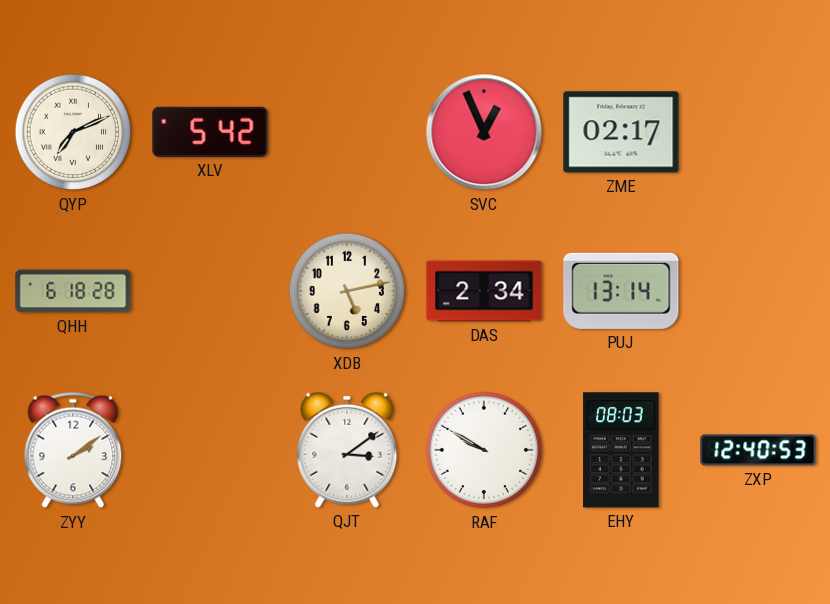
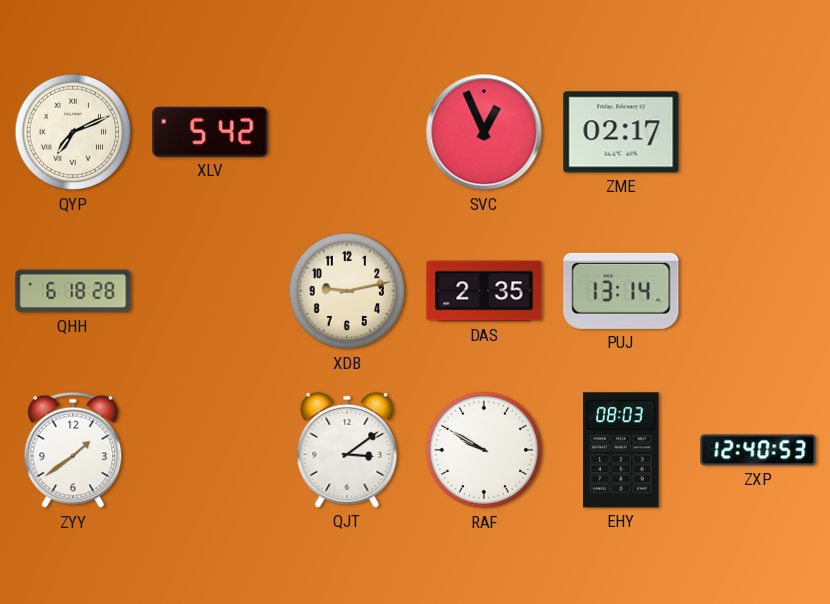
XDB: 5:13 -> 9:13 (347, 291)
DAS: 2:34 -> 2:35 (484, 291)
ZYY: 2:09 -> 1:39 (73, 450)
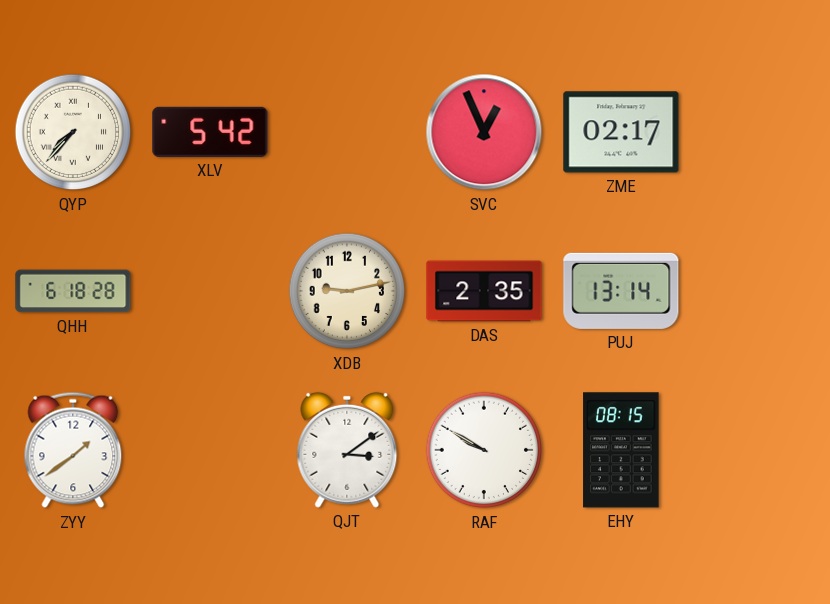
QYP: 7:11 -> 7:37 (73, 132)
EHY: 08:03 -> 08:15 (621, 450)
ZXP: 12:40 -> none (758, 450)
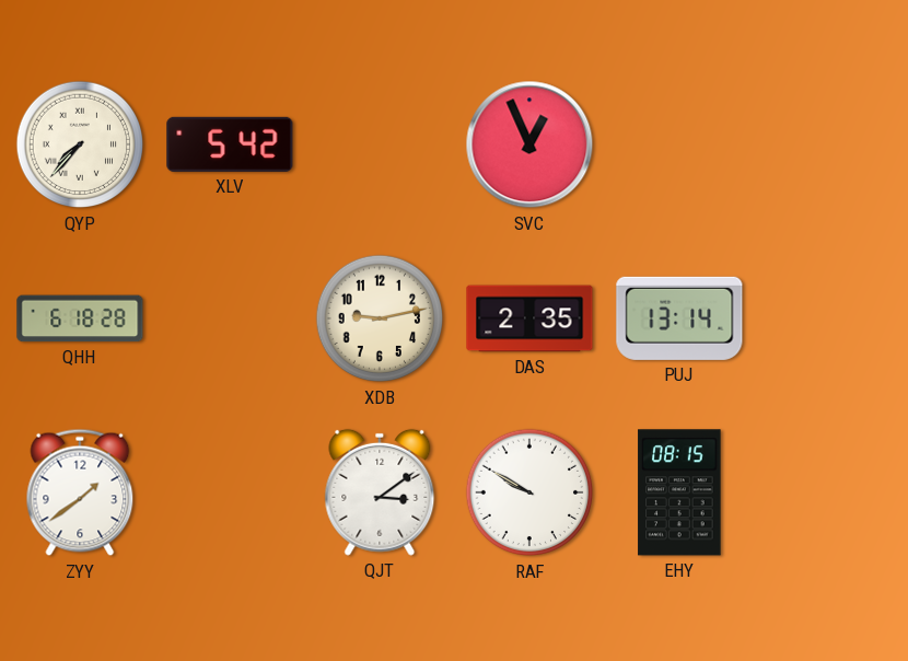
ZME: 02:17 -> none (621, 132)
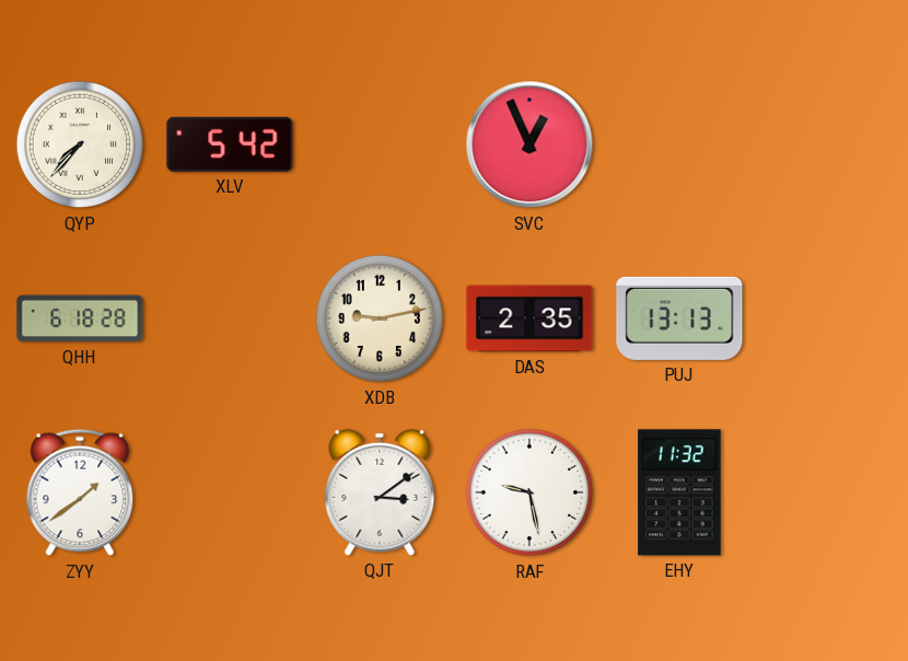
PUJ: 13:14 -> 13:13 (679, 318)
RAF: 9:50 -> 9:28 (529, 492)
EHY: 08:15 -> 11:32 (679, 492)
